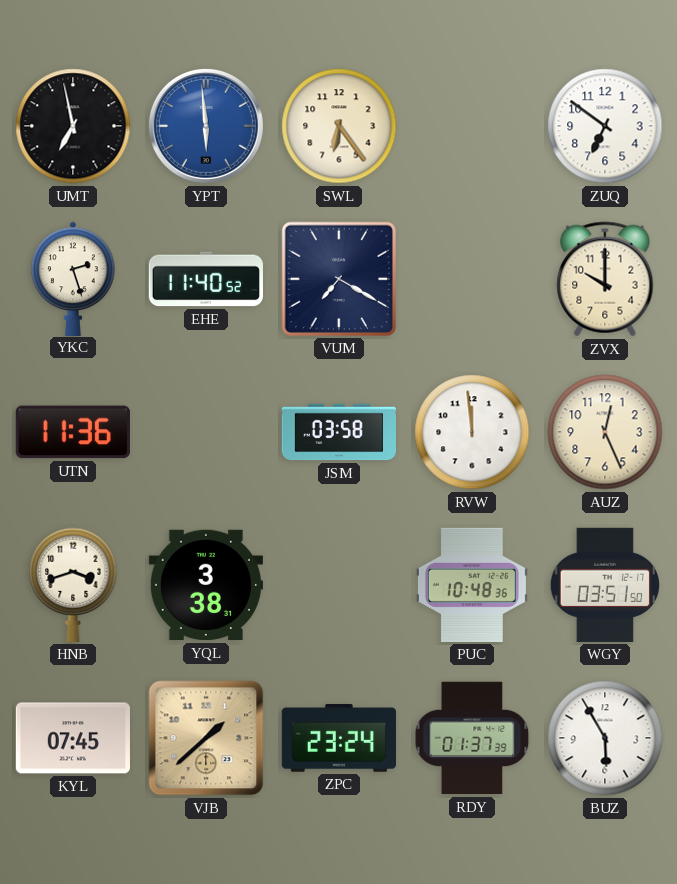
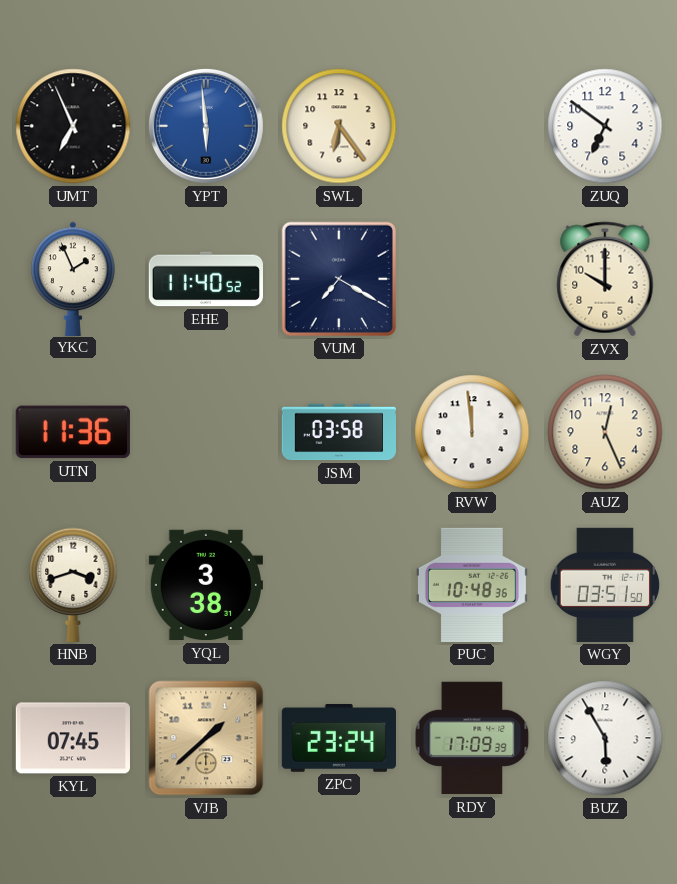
UMT: 6:58 -> 6:56 (73, 126)
YKC: 2:27 -> 1:56 (73, 278)
RDY: 01:37 -> 17:09 (472, 738)
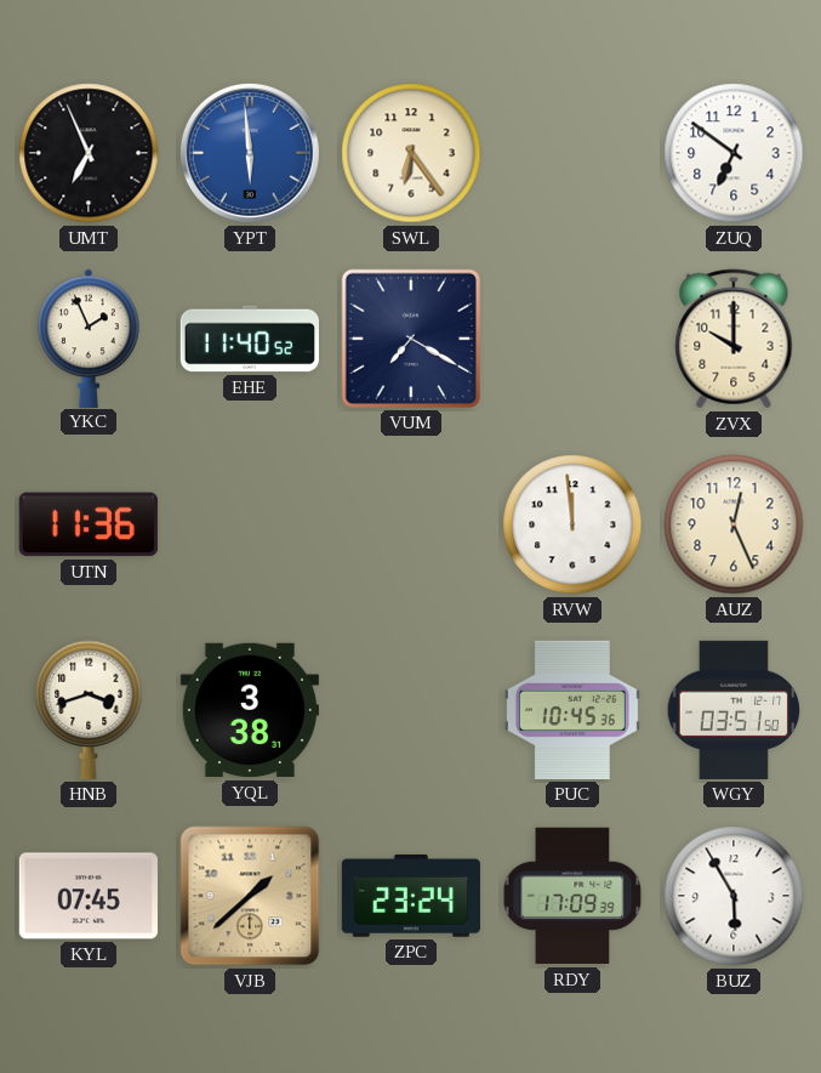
JSM: 03:58 -> none (338, 432)
PUC: 10:48 -> 10:45 (572, 710)
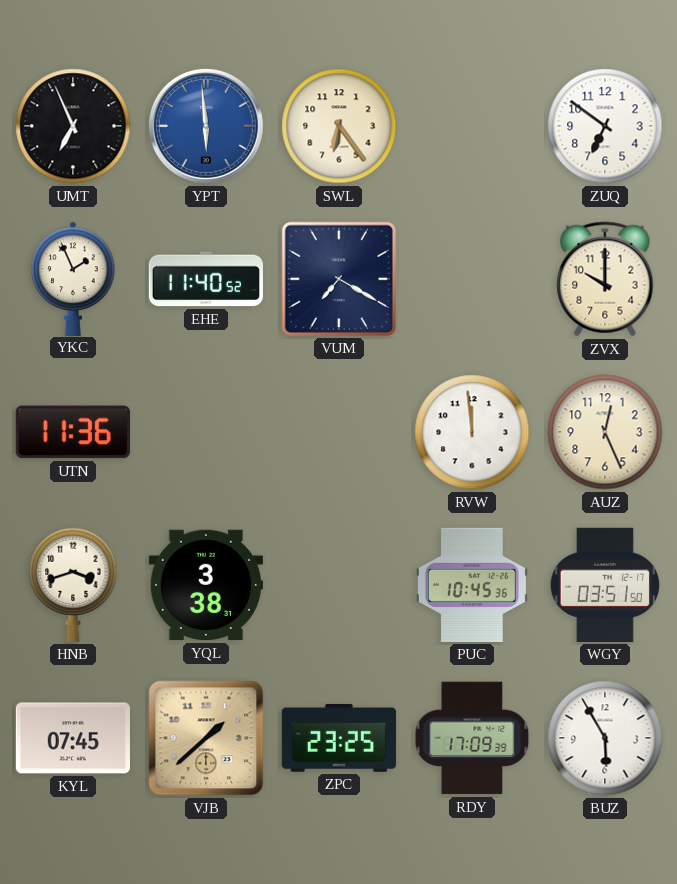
ZPC: 23:24 -> 23:25 (339, 738)
